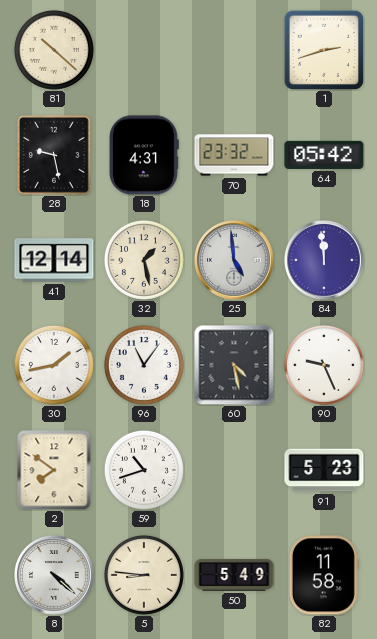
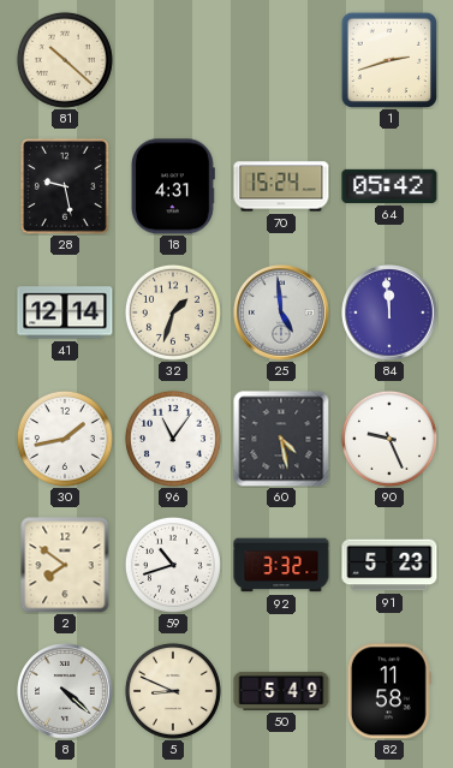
70: 23:32 -> 15:24 (281, 186)
32: 1:28 -> 1:33 (173, 312)
92: none -> 3:32 (281, 565)
5: 8:46 -> 8:49 (173, 691)
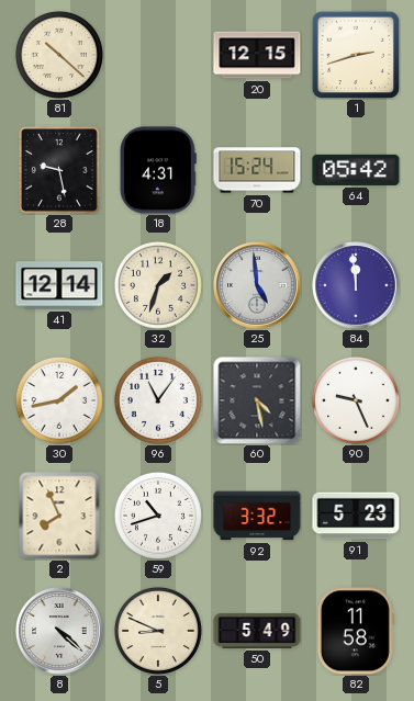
20: none -> 12:15 (257, 55)
2: 7:51 -> 7:56 (59, 516)
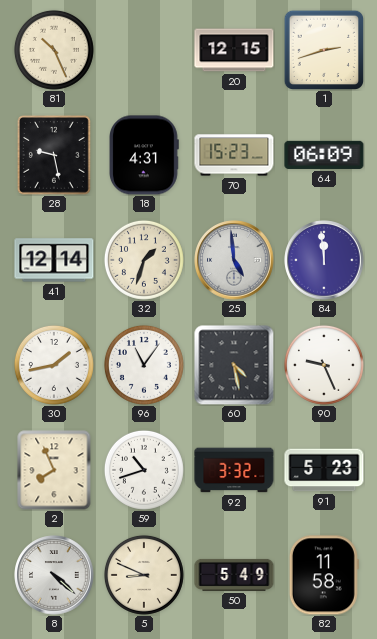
81: 10:22 -> 10:26 (54, 50)
70: 15:24 -> 15:23 (234, 155)
64: 05:42 -> 06:09 (324, 155)
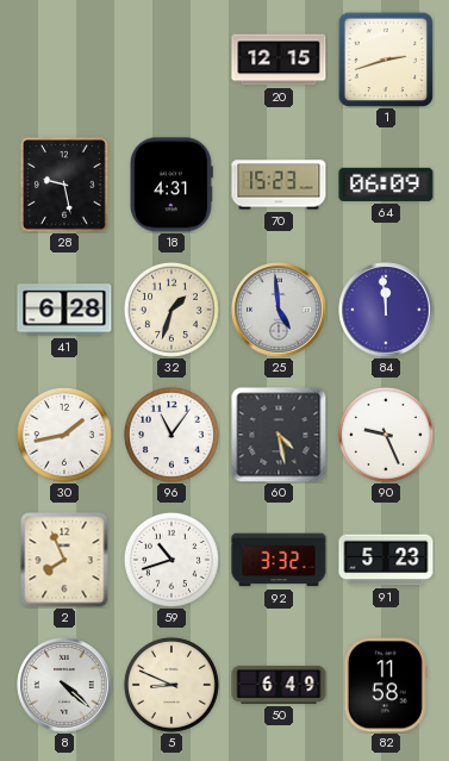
81: 10:26 -> none (54, 50)
41: 12:14 -> 6:28 (64, 310)
50: 5:49 -> 6:49 (279, 685)
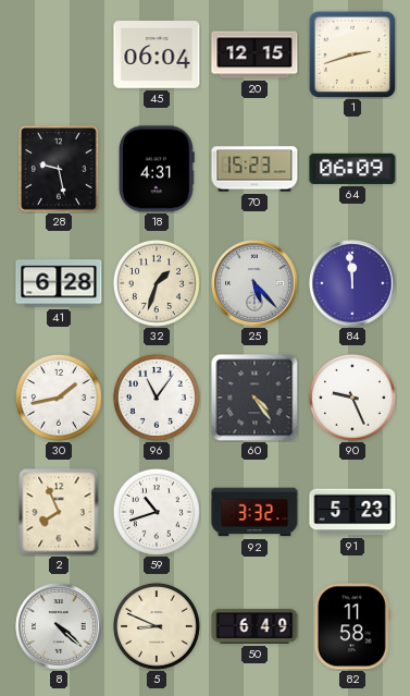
45: none -> 06:04 (157, 56)
25: 4:59 -> 5:23 (254, 283)
60: 4:28 -> 4:24 (254, 398)
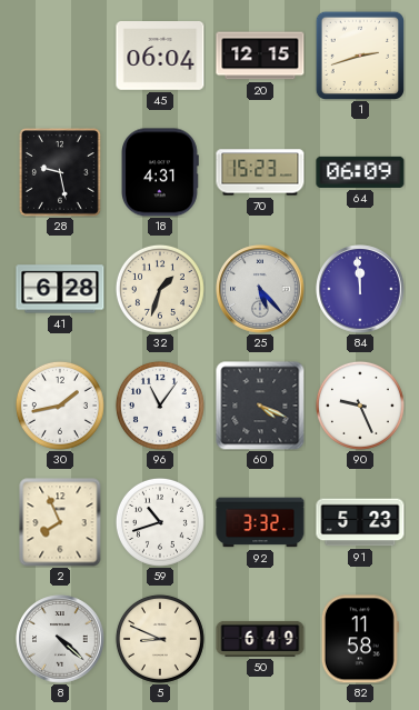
60: 4:24 -> 4:19 (260, 406)
